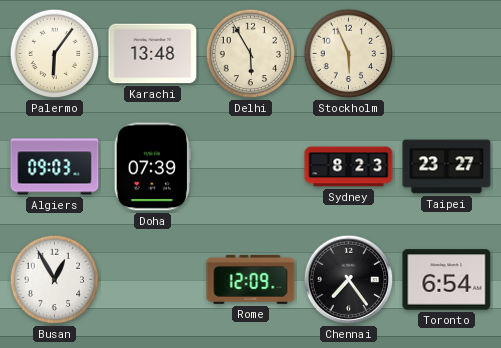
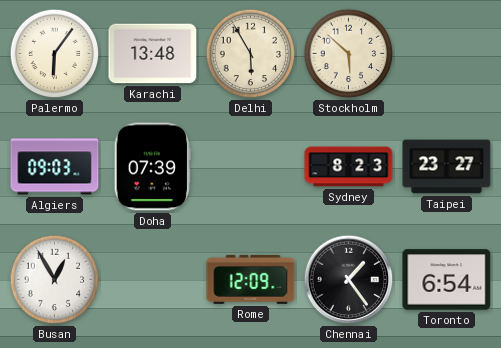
Stockholm: 5:56 -> 5:52 (349, 54)
Chennai: 7:24 -> 1:24 (349, 280)
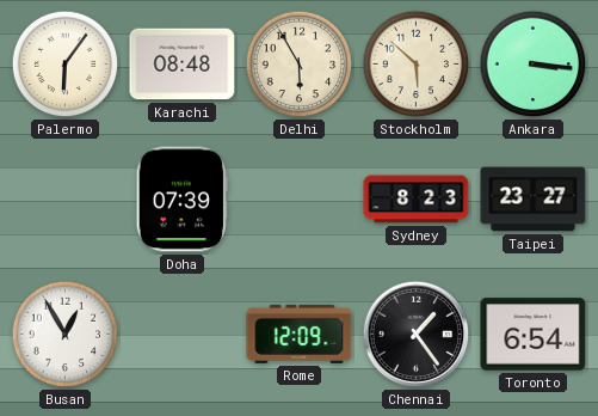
Karachi: 13:48 -> 08:48 (183, 65)
Ankara: none -> 3:16 (534, 65)
Algiers: 09:03 -> none (55, 167)
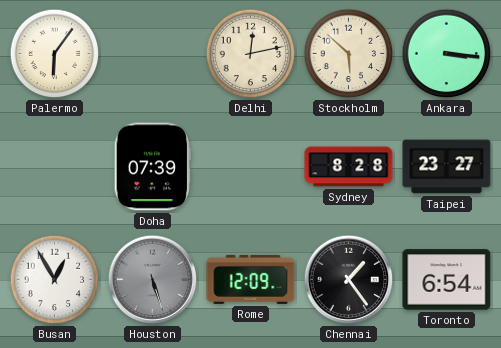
Karachi: 08:48 -> none (183, 65)
Delhi: 5:55 -> 12:13 (251, 54)
Sydney: 8:23 -> 8:28 (349, 167)
Houston: none -> 5:27 (153, 280)
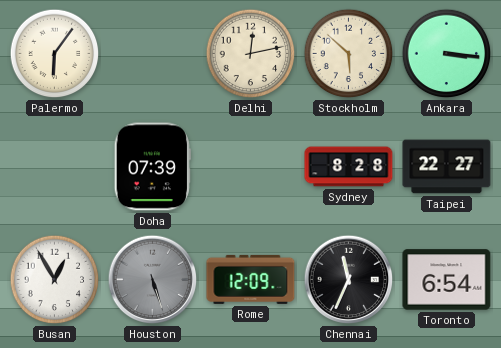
Taipei: 23:27 -> 22:27 (447, 167)
Chennai: 1:24 -> 11:34 (349, 280)
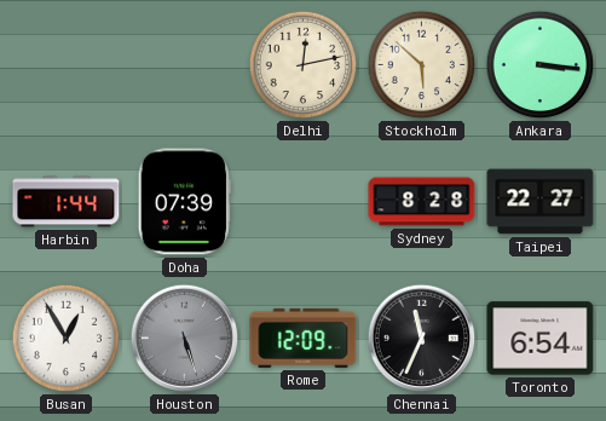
Palermo: 6:06 -> none (55, 54)
Harbin: none -> 1:44 (67, 202)
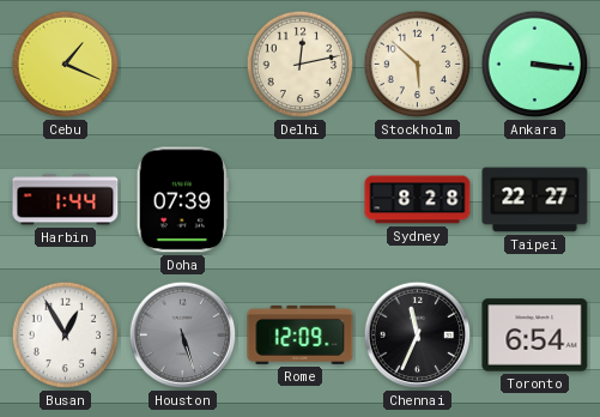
Cebu: none -> 1:19 (66, 65)
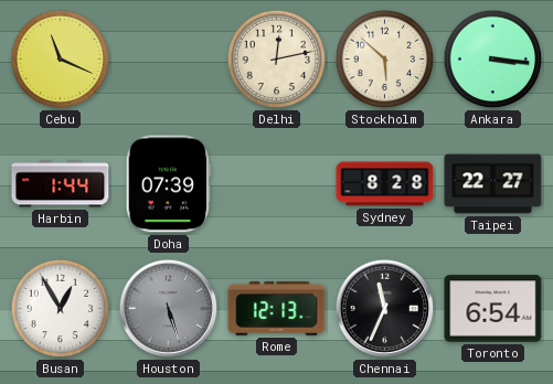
Cebu: 1:19 -> 11:19 (61, 60)
Rome: 12:09 -> 12:13 (277, 308)
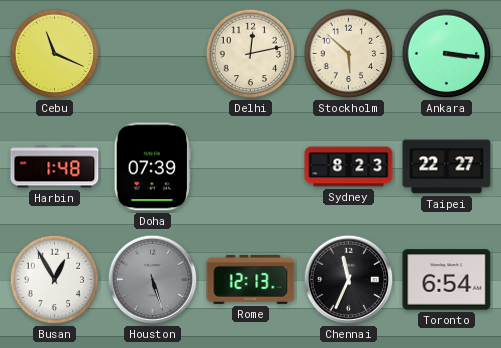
Harbin: 1:44 -> 1:48 (55, 167)
Sydney: 8:28 -> 8:23 (349, 167)
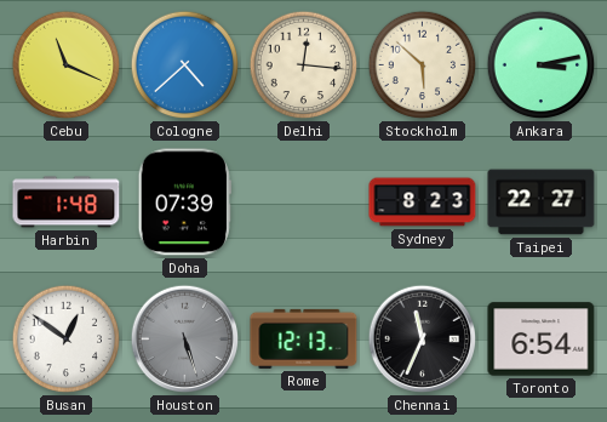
Cologne: none -> 4:38 (185, 65)
Delhi: 12:13 -> 12:16 (304, 65)
Ankara: 3:16 -> 3:13 (542, 65)
Busan: 12:55 -> 12:51 (67, 340)
